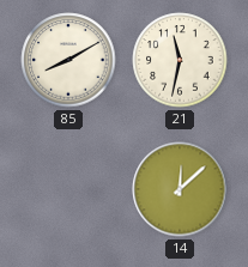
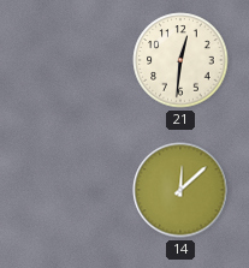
85: 8:10 -> none (68, 60)
21: 11:32 -> 12:31 (180, 60)
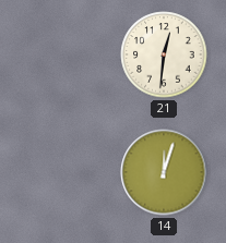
14: 12:08 -> 12:03 (164, 172)
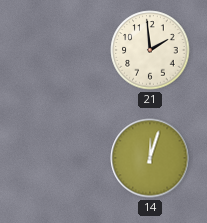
21: 12:31 -> 1:59 (150, 50)
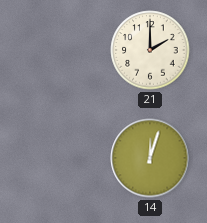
21: 1:59 -> 2:00 (150, 50)
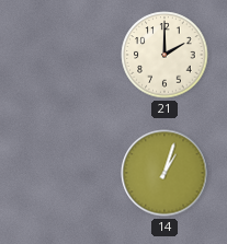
14: 12:03 -> 1:03 (164, 173)
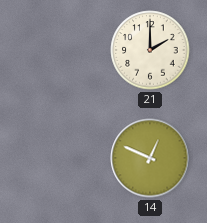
14: 1:03 -> 12:49 (150, 158)
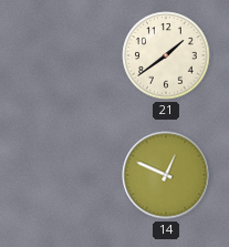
21: 2:00 -> 1:39 (166, 55)
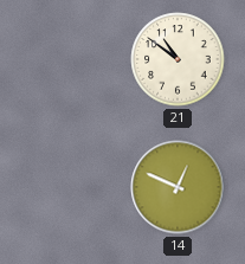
21: 1:39 -> 10:51 (178, 59)
